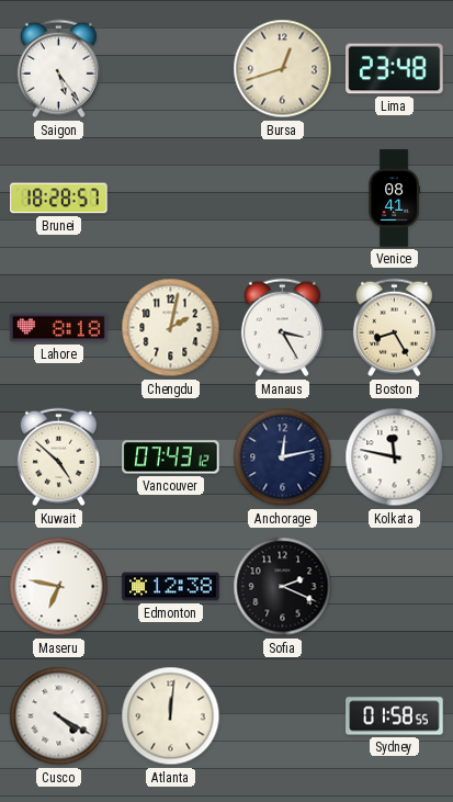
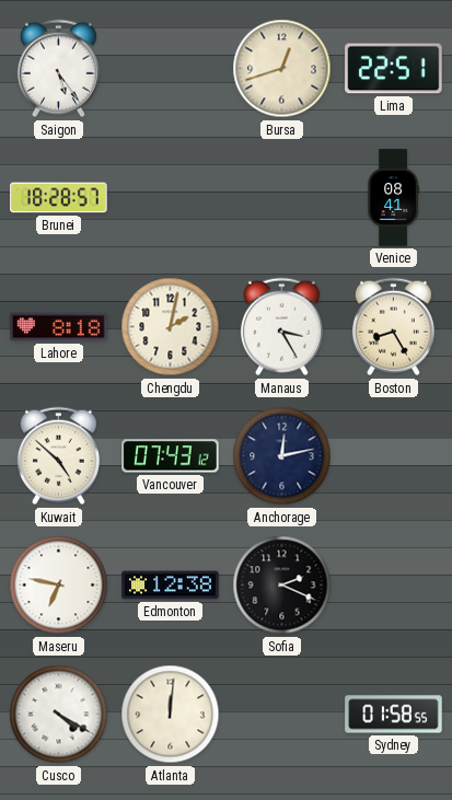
Lima: 23:48 -> 22:51 (394, 69)
Kolkata: 11:47 -> none (395, 458)
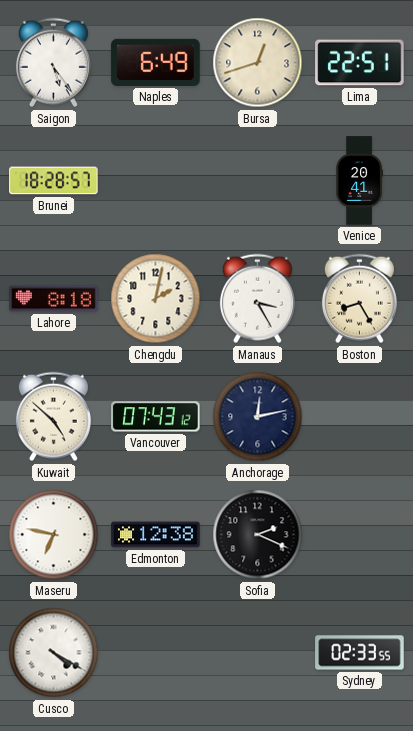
Naples: none -> 6:49 (156, 62)
Venice: 08:41 -> 20:41 (359, 181)
Atlanta: 12:01 -> none (171, 715)
Sydney: 01:58 -> 02:33 (360, 653)
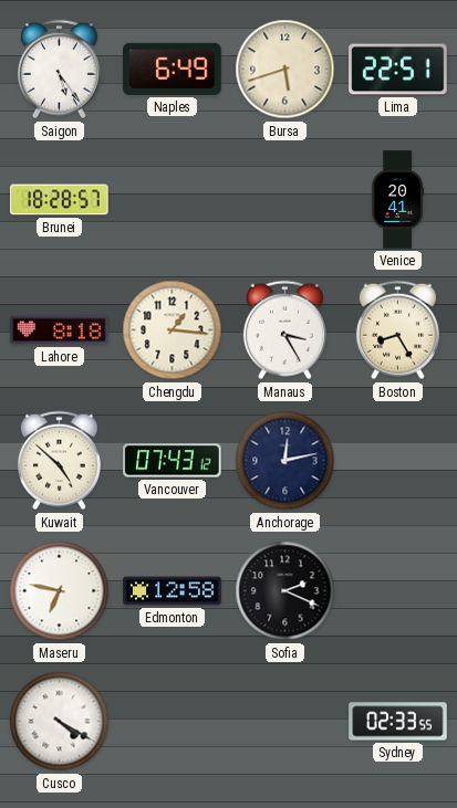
Bursa: 12:42 -> 5:42 (285, 70)
Chengdu: 2:02 -> 1:16 (173, 330)
Edmonton: 12:38 -> 12:58 (173, 591)
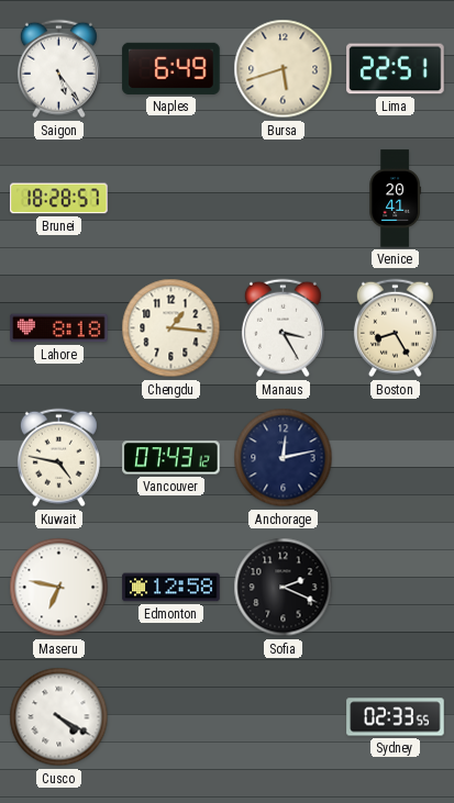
Kuwait: 4:52 -> 4:47 (58, 458)
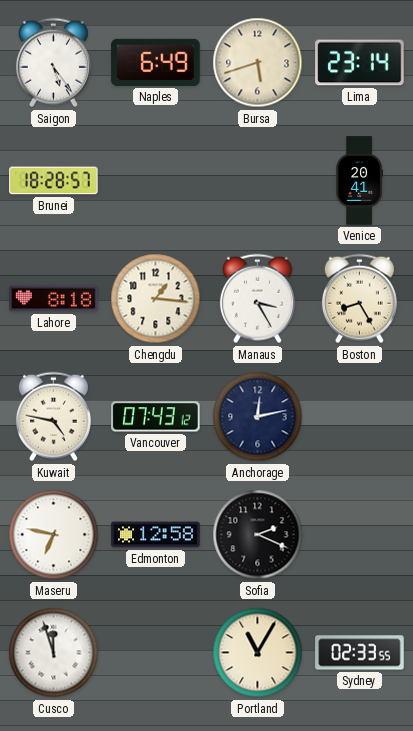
Lima: 22:51 -> 23:14 (360, 63)
Cusco: 4:20 -> 11:57 (54, 653)
Portland: none -> 11:05 (258, 653)
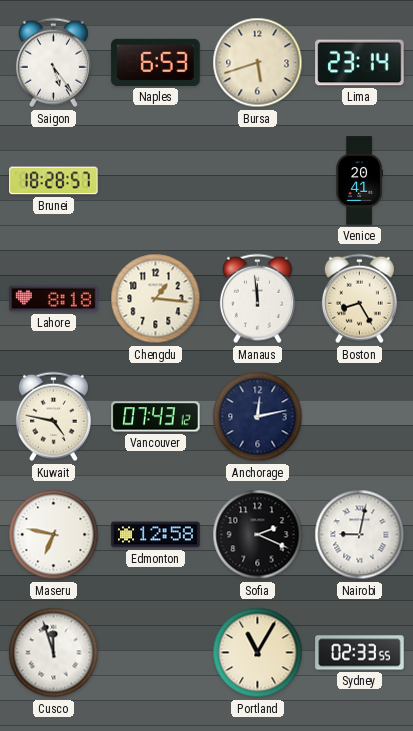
Naples: 6:49 -> 6:53 (156, 62)
Manaus: 3:25 -> 11:59 (257, 299)
Nairobi: none -> 9:02 (360, 535)
